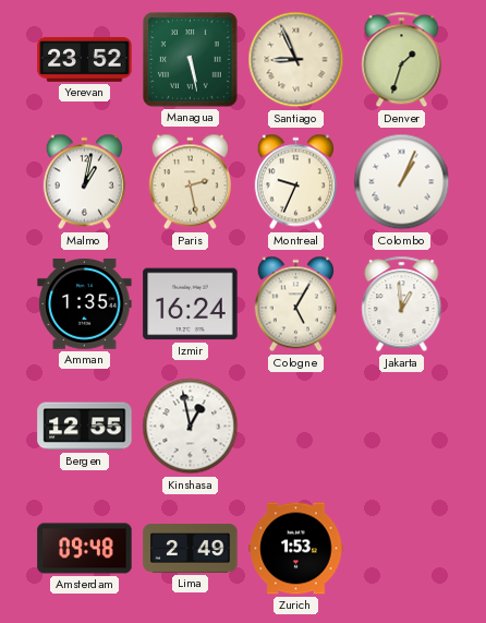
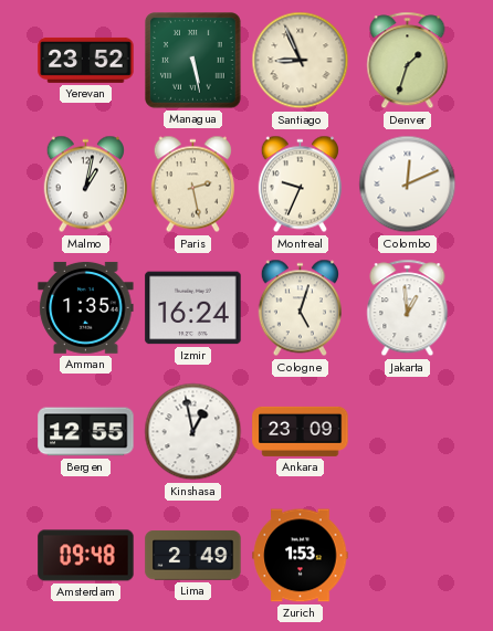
Colombo: 1:04 -> 12:11 (408, 185)
Cologne: 5:05 -> 5:03 (300, 308)
Ankara: none -> 23:09 (301, 431)
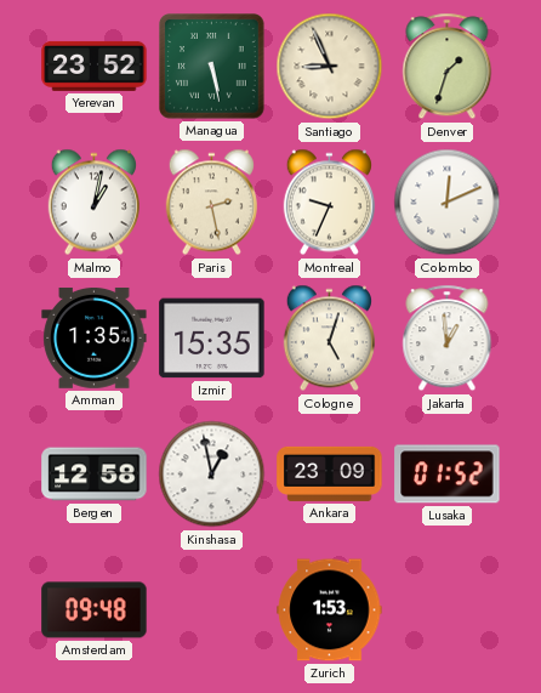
Izmir: 16:24 -> 15:35 (212, 339)
Bergen: 12:55 -> 12:58 (95, 475)
Lusaka: none -> 01:52 (448, 475)
Lima: 2:49 -> none (193, 556)
